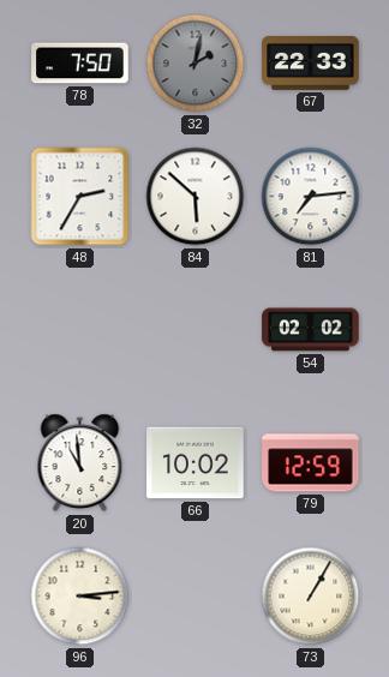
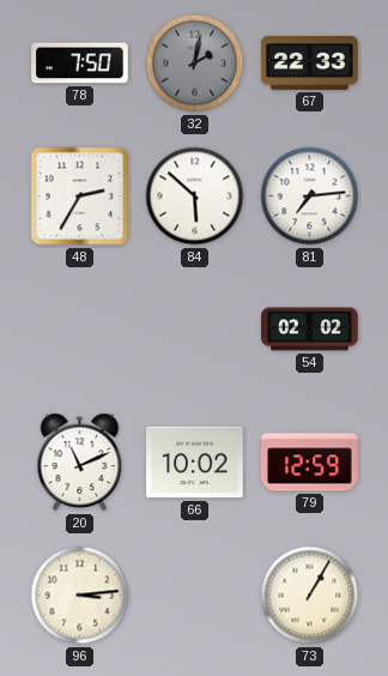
20: 10:59 -> 11:11 (80, 463)
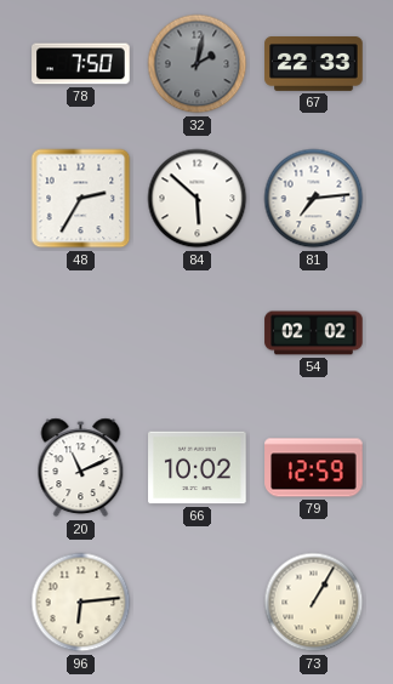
96: 3:14 -> 6:14 (81, 603)
